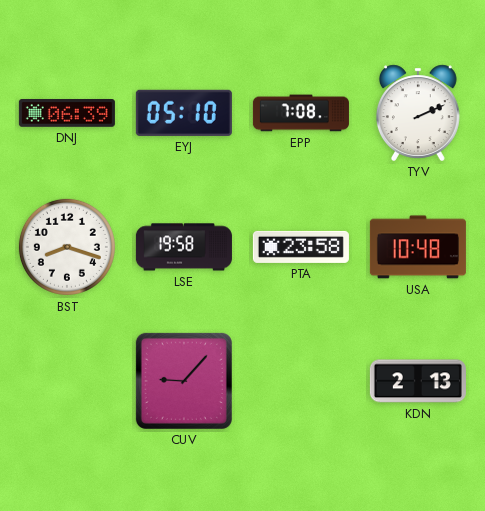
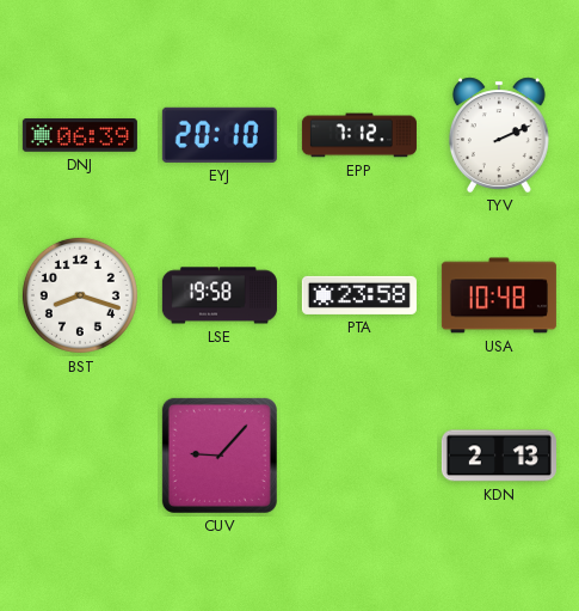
EYJ: 05:10 -> 20:10 (220, 135)
EPP: 7:08 -> 7:12 (359, 135)
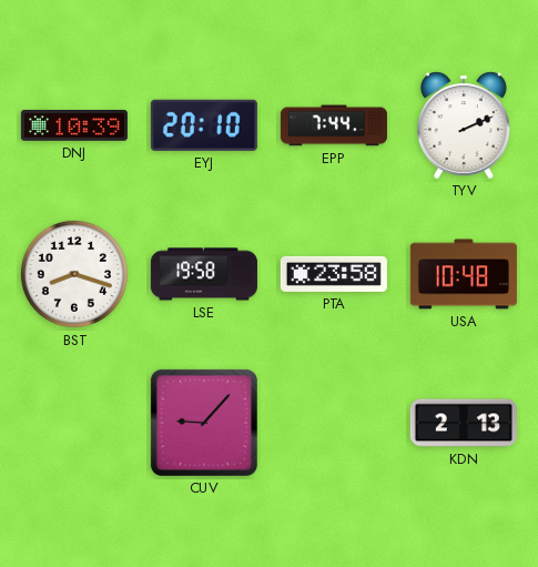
DNJ: 06:39 -> 10:39 (74, 125)
EPP: 7:12 -> 7:44 (334, 125)
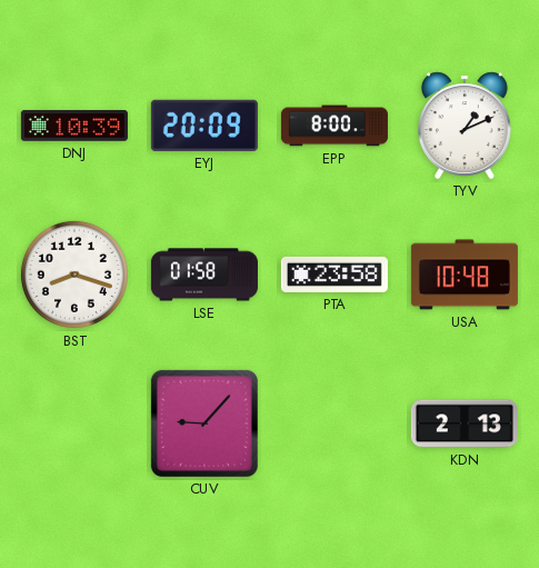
EYJ: 20:10 -> 20:09 (204, 126)
EPP: 7:44 -> 8:00 (335, 126)
TYV: 2:11 -> 1:11 (465, 126)
LSE: 19:58 -> 01:58 (204, 275)
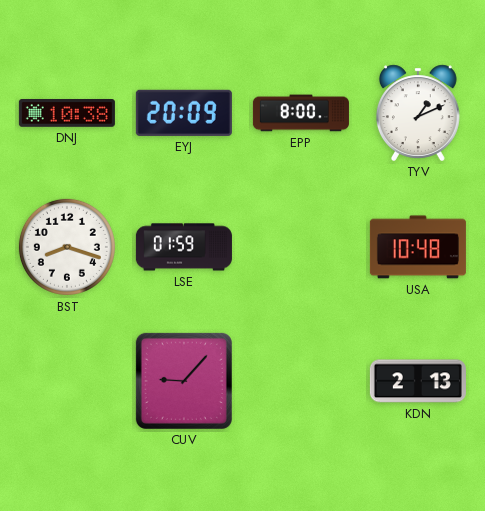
DNJ: 10:39 -> 10:38 (67, 113)
LSE: 01:58 -> 01:59 (184, 247)
PTA: 23:58 -> none (335, 275)
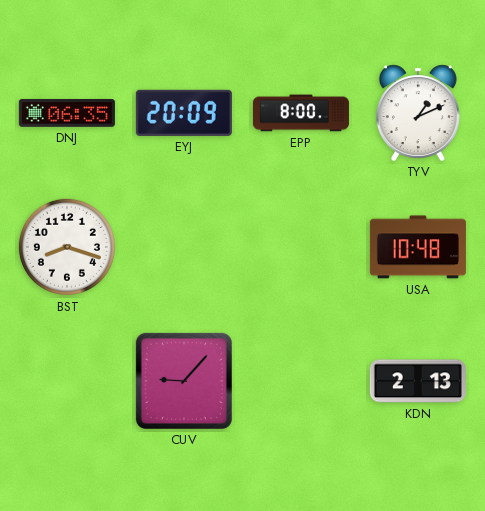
DNJ: 10:38 -> 06:35 (67, 113)
LSE: 01:59 -> none (184, 247)
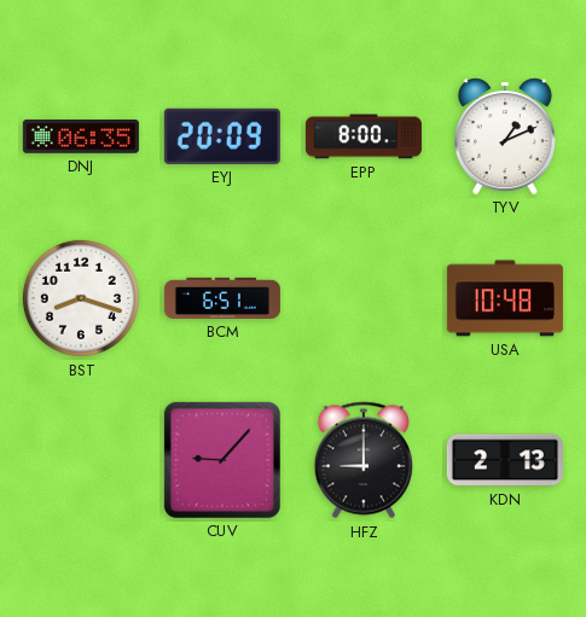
BCM: none -> 6:51 (222, 298)
HFZ: none -> 9:00 (362, 460)
